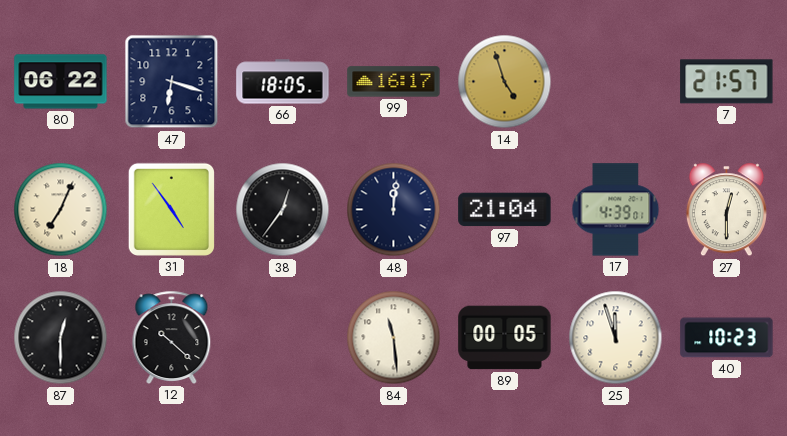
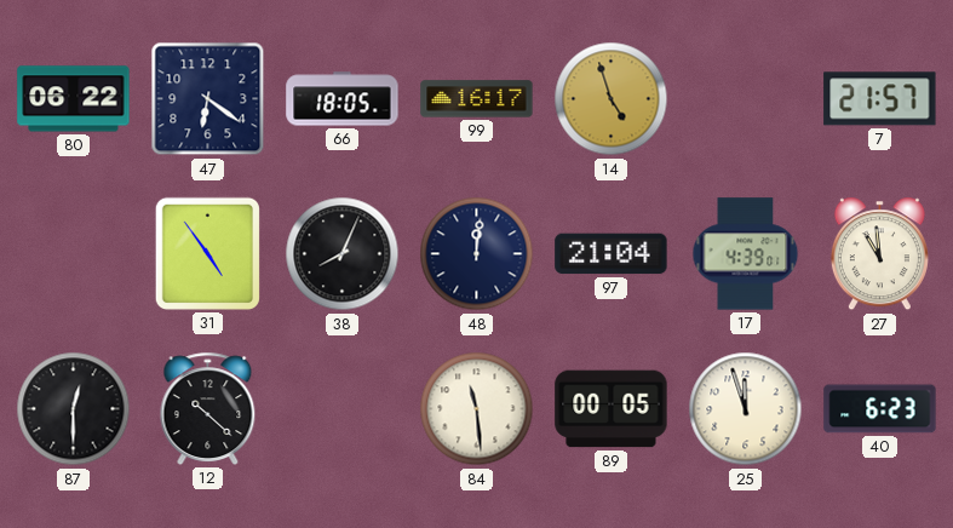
47: 6:18 -> 6:21 (208, 99)
18: 7:04 -> none (61, 210)
38: 12:36 -> 8:04 (343, 254)
27: 12:30 -> 10:59 (879, 254)
40: 10:23 -> 6:23 (880, 409)
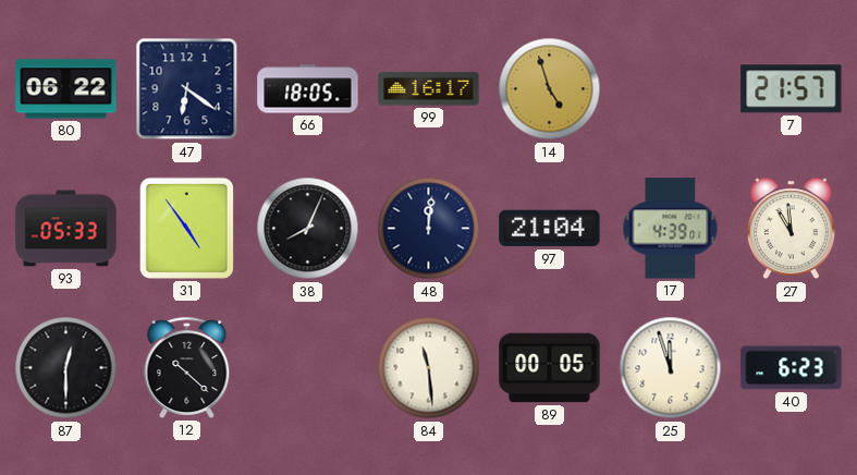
93: none -> 05:33 (66, 229)
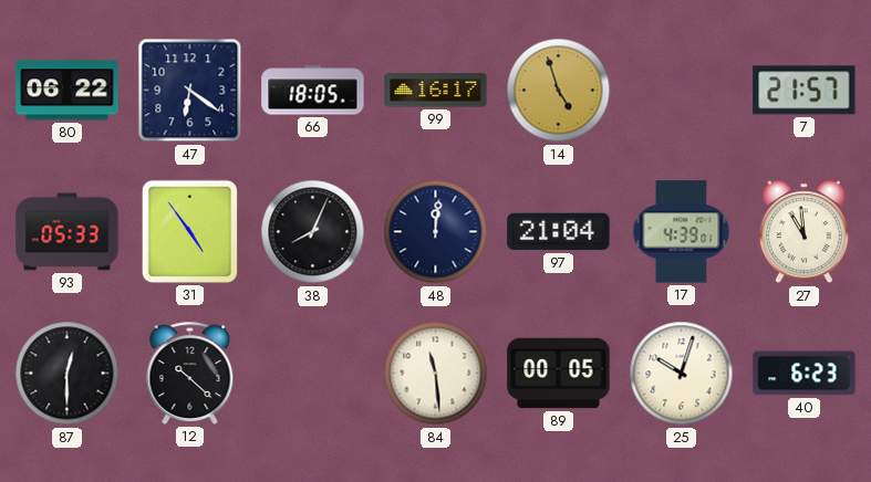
25: 11:57 -> 10:03 (682, 374)
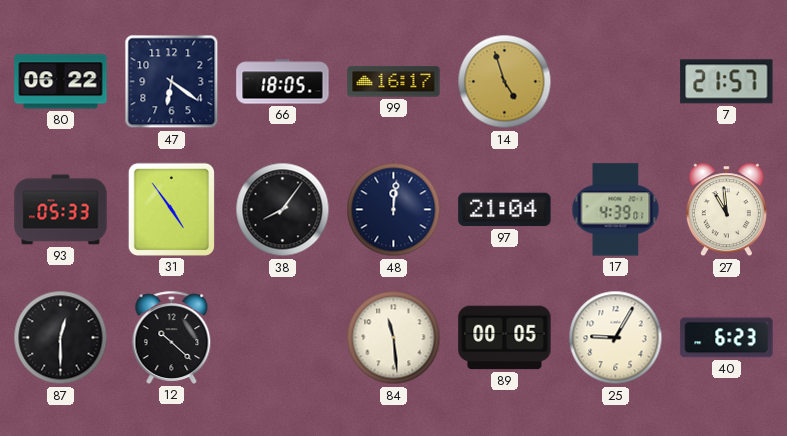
38: 8:04 -> 8:06 (283, 210)
25: 10:03 -> 9:05 (616, 338)
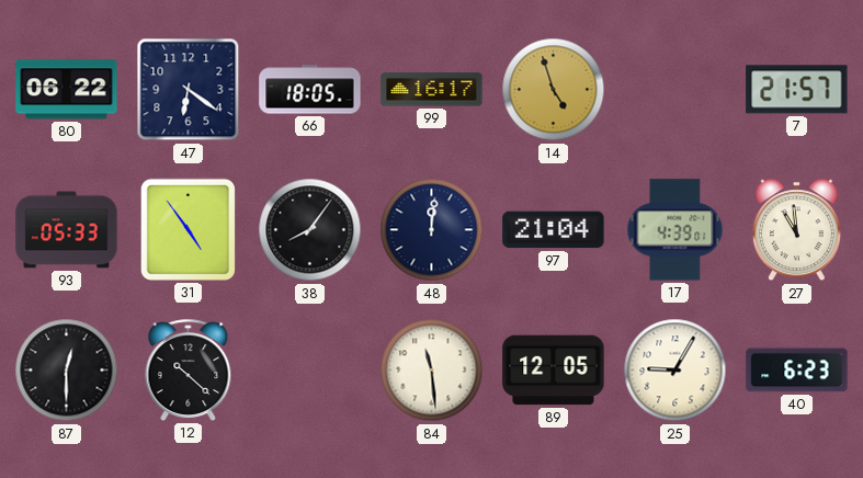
89: 00:05 -> 12:05 (554, 371)
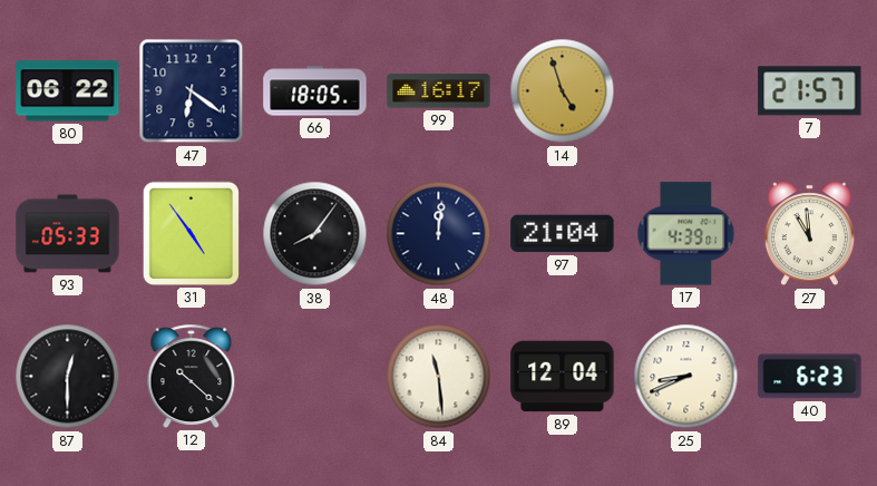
89: 12:05 -> 12:04 (563, 377)
25: 9:05 -> 8:41 (686, 377)
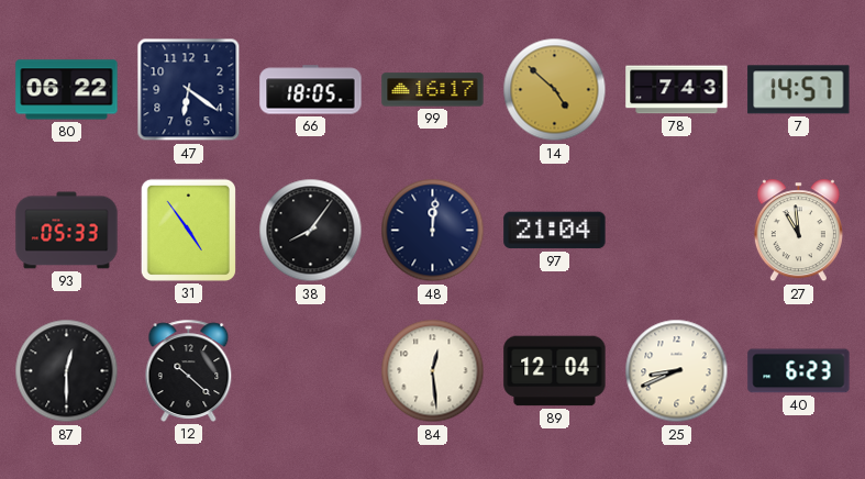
14: 4:57 -> 4:52 (555, 90)
78: none -> 7:43 (677, 90)
7: 21:57 -> 14:57 (799, 90)
17: 4:39 -> none (686, 234)
84: 11:29 -> 12:29 (433, 371)
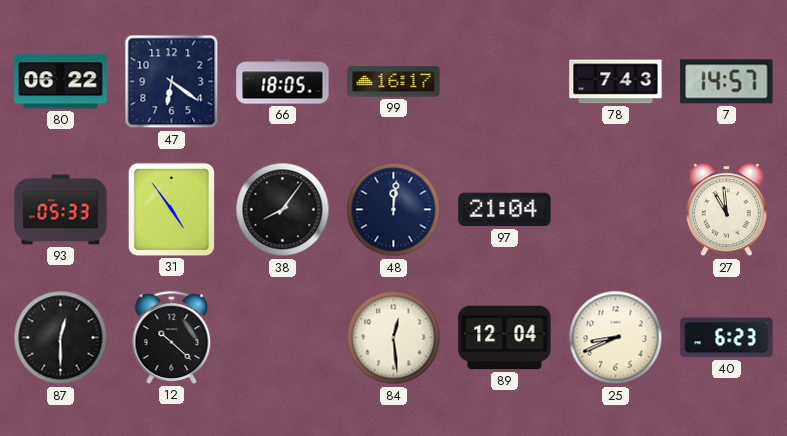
14: 4:52 -> none (555, 90)
